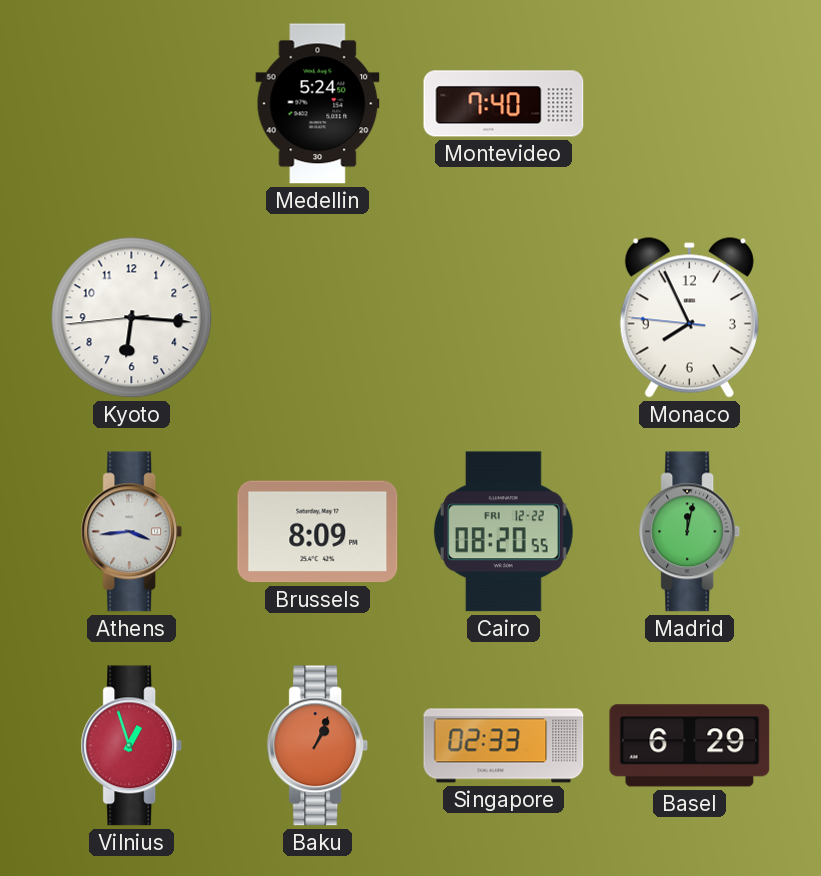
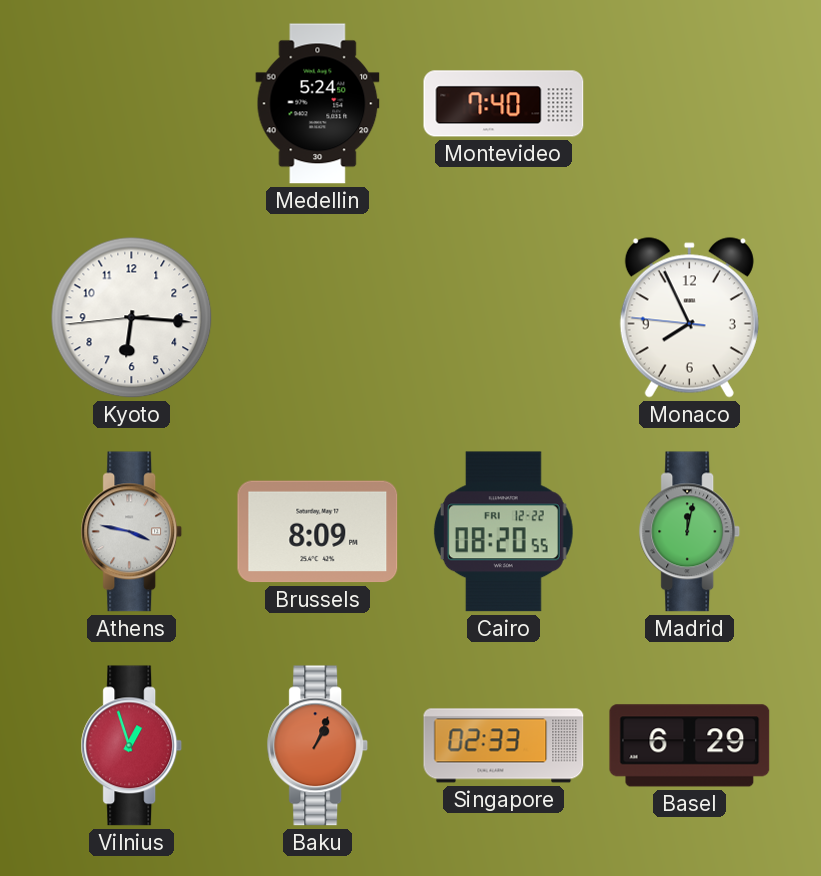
Athens: 3:44 -> 3:47 (132, 532)
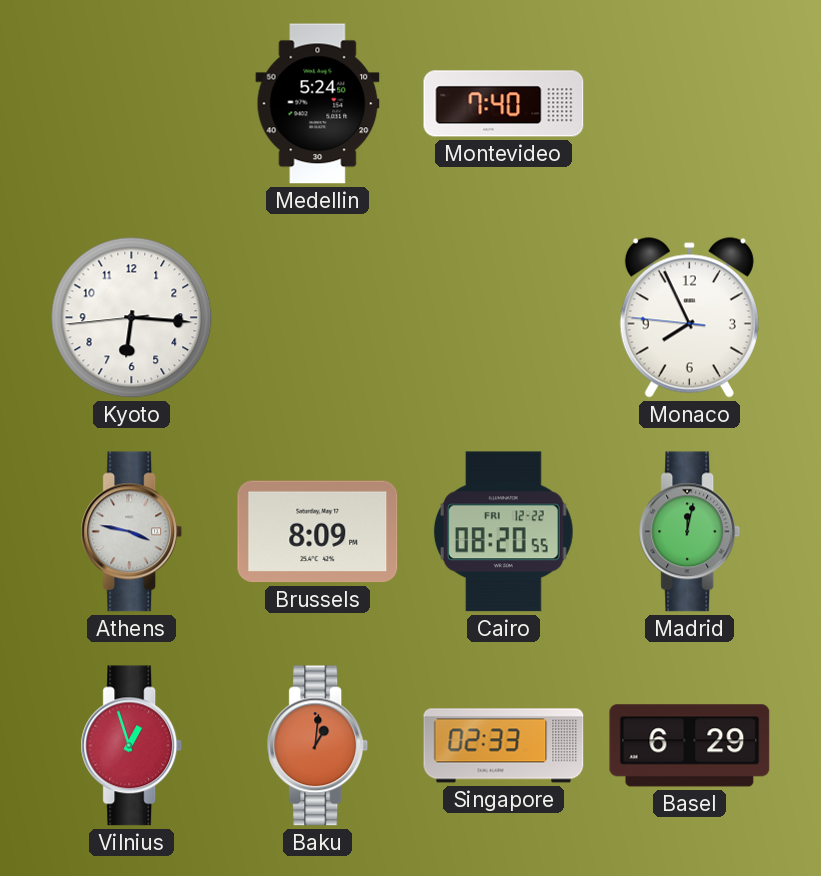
Baku: 1:04 -> 1:01 (318, 746)
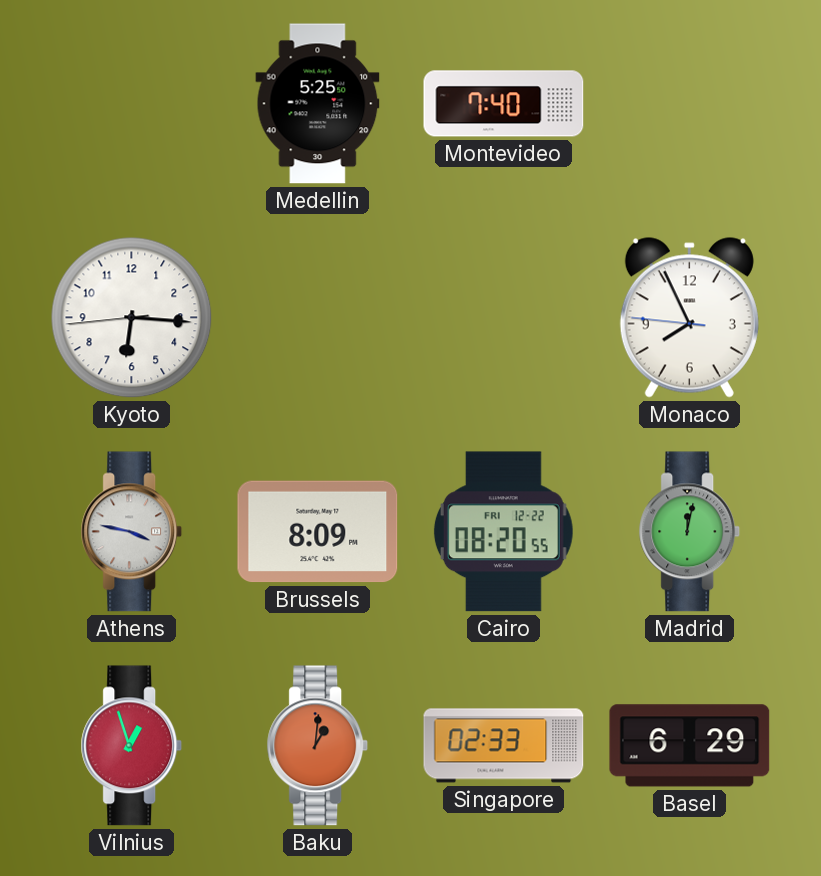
Medellin: 5:24 -> 5:25 (318, 104)
